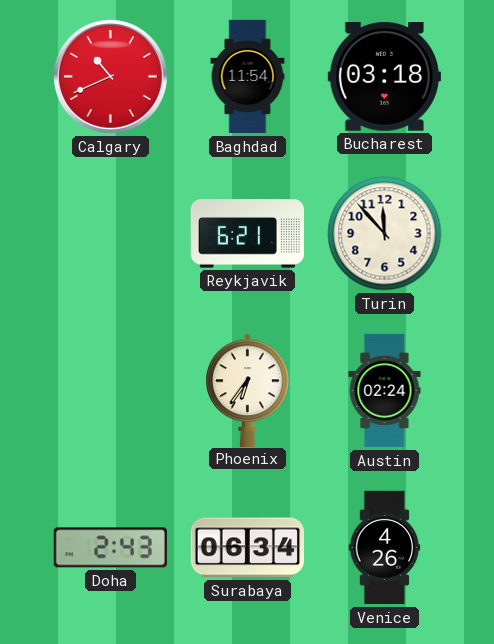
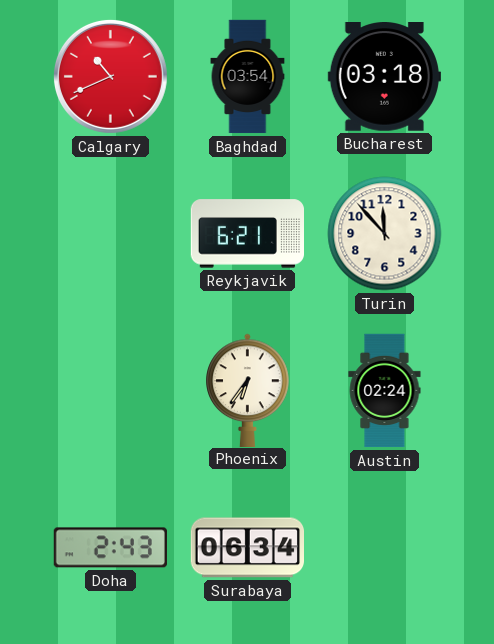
Baghdad: 11:54 -> 03:54 (248, 77)
Venice: 4:26 -> none (385, 548)
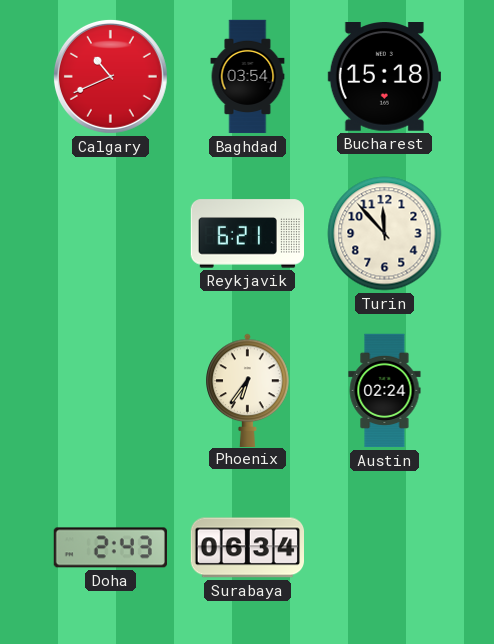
Bucharest: 03:18 -> 15:18 (384, 77)
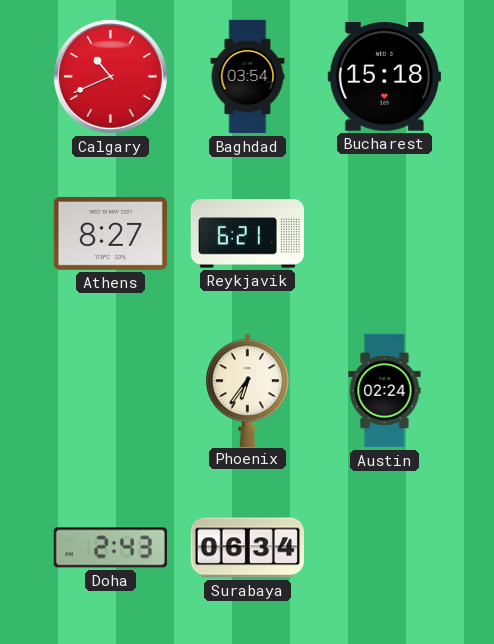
Athens: none -> 8:27 (110, 233)
Turin: 11:53 -> none (385, 234)
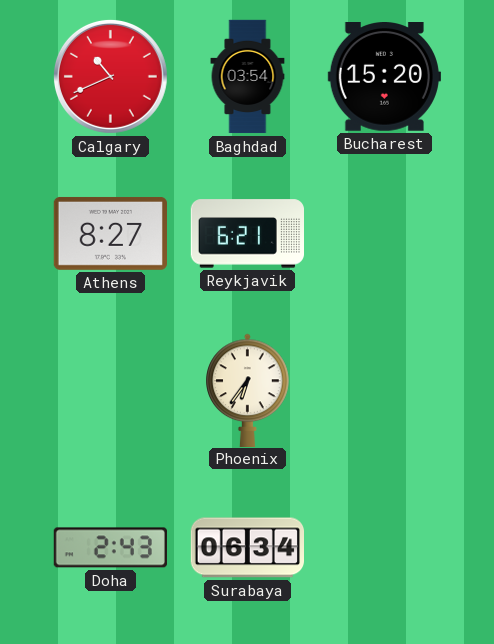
Bucharest: 15:18 -> 15:20 (384, 77)
Austin: 02:24 -> none (385, 391)
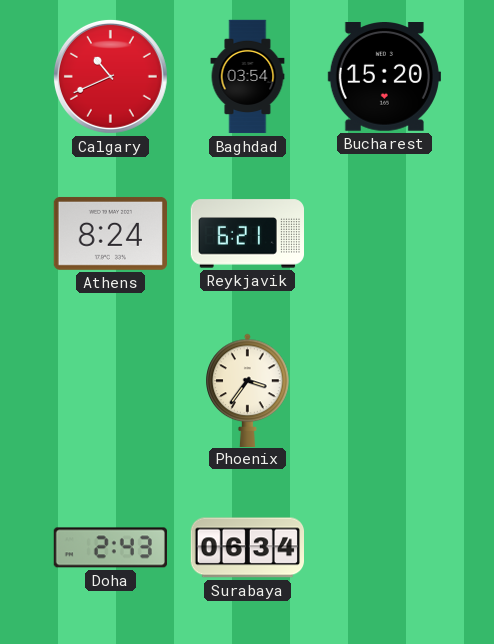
Athens: 8:27 -> 8:24 (110, 233)
Phoenix: 6:36 -> 3:36 (248, 390)
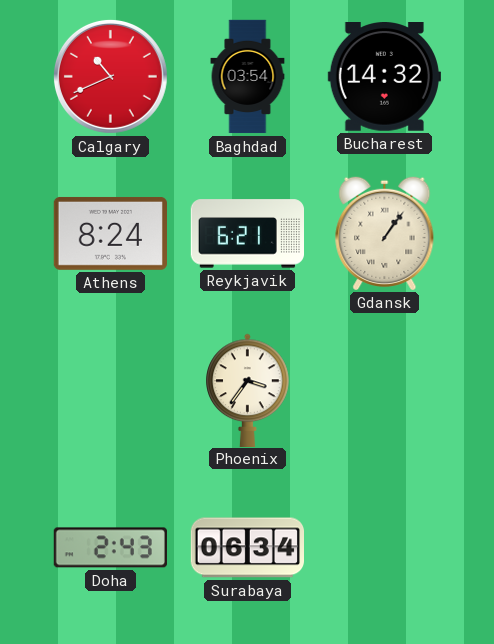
Bucharest: 15:20 -> 14:32 (384, 77)
Gdansk: none -> 1:06 (385, 233)
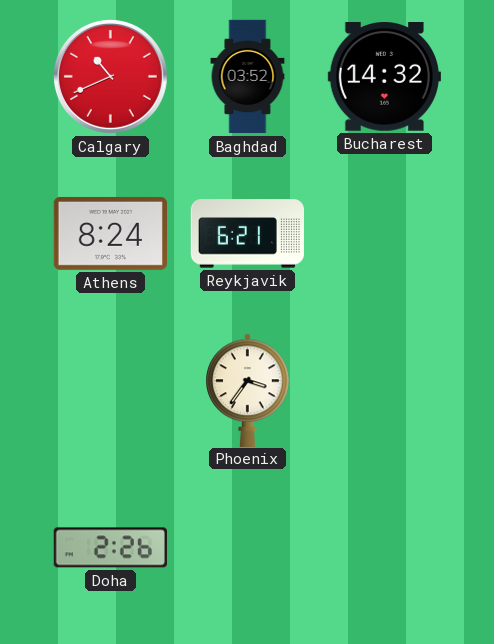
Baghdad: 03:54 -> 03:52 (248, 77)
Gdansk: 1:06 -> none (385, 233)
Doha: 2:43 -> 2:26 (110, 548)
Surabaya: 06:34 -> none (247, 548)
